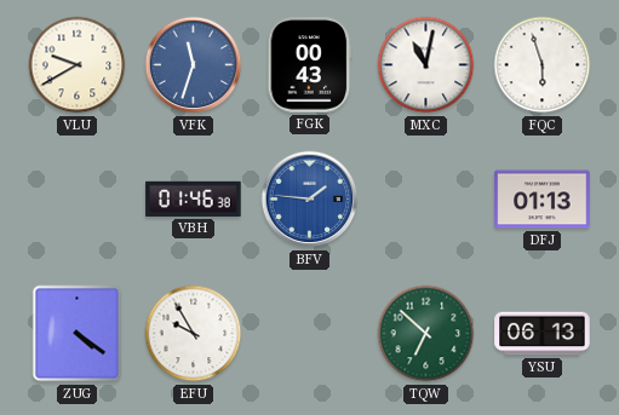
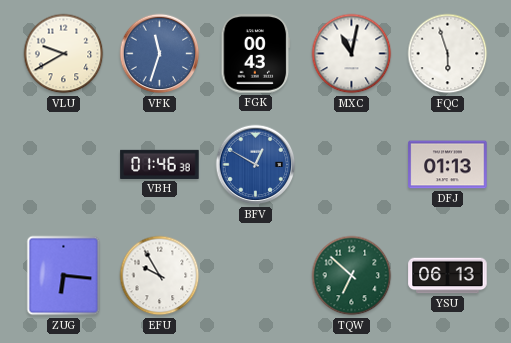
BFV: 1:46 -> 12:50 (256, 165)
ZUG: 4:21 -> 6:16 (64, 276)
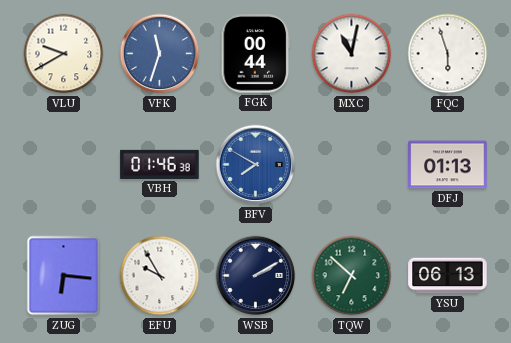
FGK: 00:43 -> 00:44 (256, 54)
BFV: 12:50 -> 7:50 (256, 165)
WSB: none -> 2:10 (256, 276)
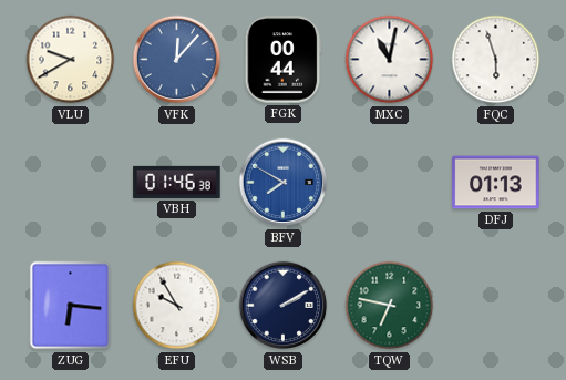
VFK: 11:33 -> 12:07 (177, 60)
TQW: 6:52 -> 6:47 (390, 306)
YSU: 06:13 -> none (448, 276)
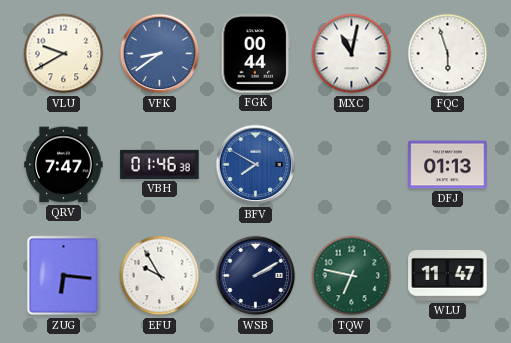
VFK: 12:07 -> 8:39 (160, 54)
QRV: none -> 7:47 (64, 165)
WLU: none -> 11:47 (448, 276)
